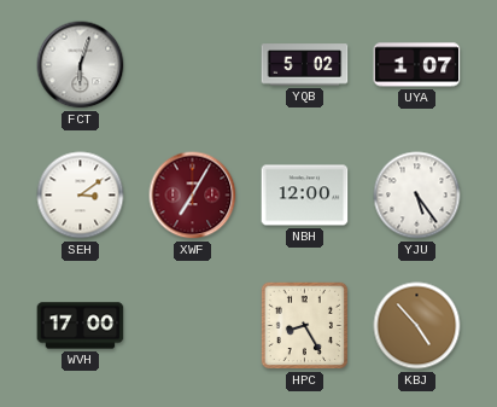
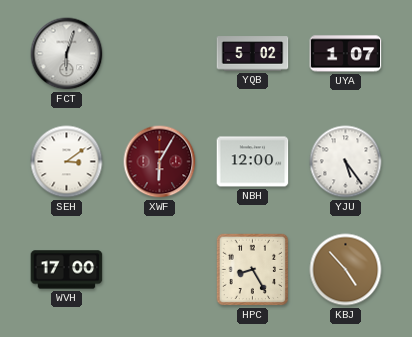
XWF: 7:05 -> 6:05 (160, 162)
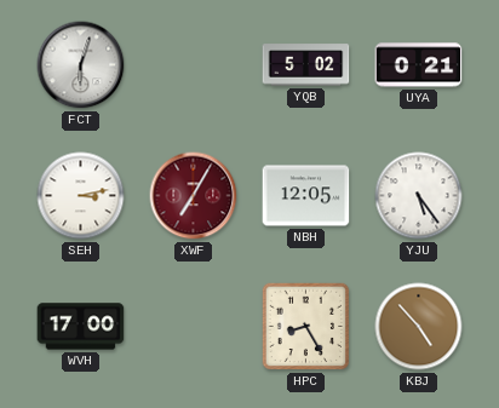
UYA: 1:07 -> 0:21 (419, 65)
SEH: 3:09 -> 3:13 (81, 196)
XWF: 6:05 -> 7:05 (194, 196)
NBH: 12:00 -> 12:05 (306, 196)
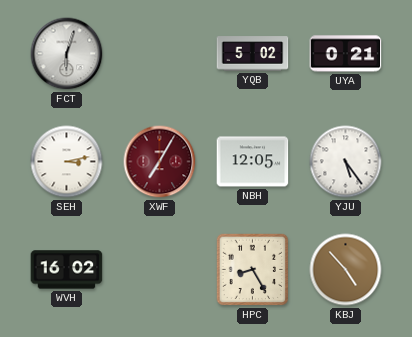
WVH: 17:00 -> 16:02 (67, 270)
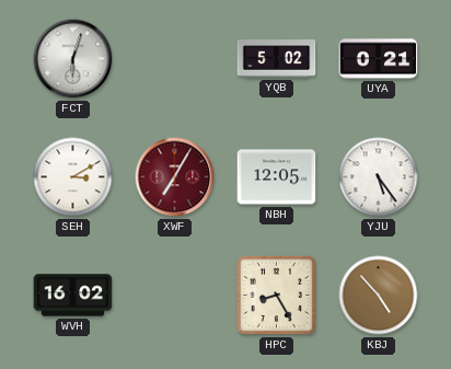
SEH: 3:13 -> 3:10 (73, 177)
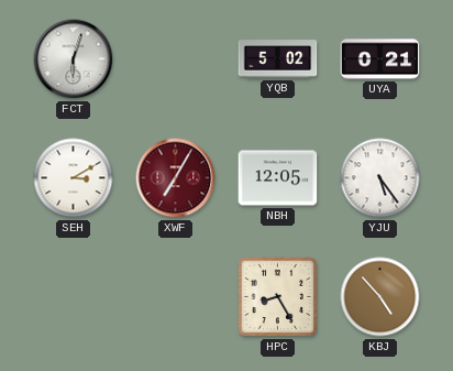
WVH: 16:02 -> none (73, 296)
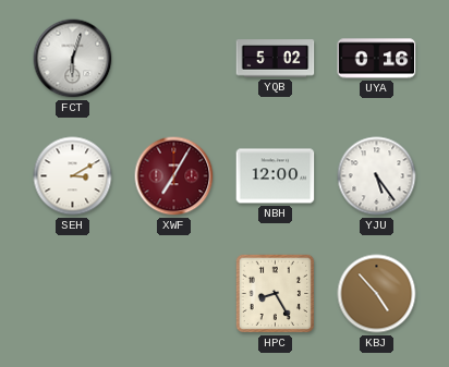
UYA: 0:21 -> 0:16 (377, 59)
NBH: 12:05 -> 12:00 (276, 176)
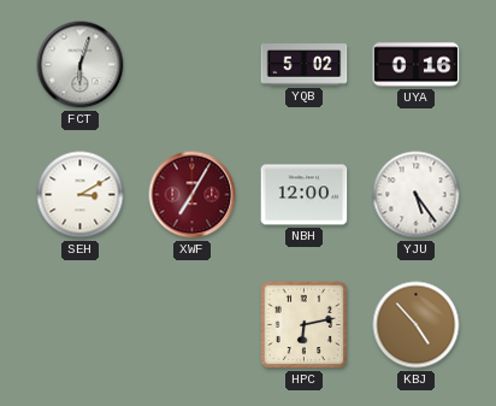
HPC: 8:25 -> 6:13 (305, 325)
